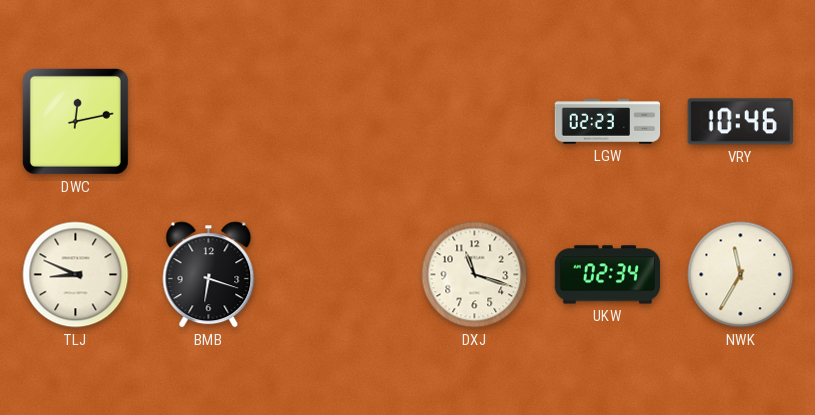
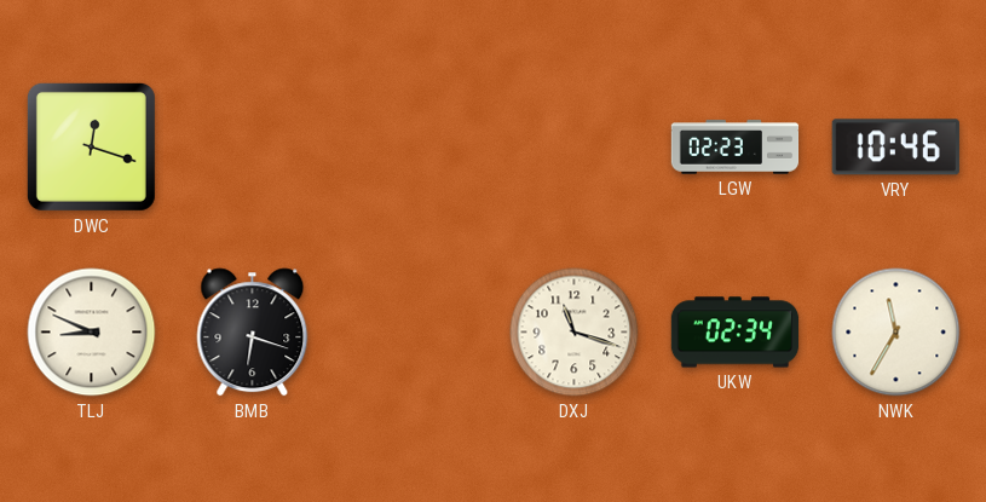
DWC: 12:13 -> 12:18 (91, 146)
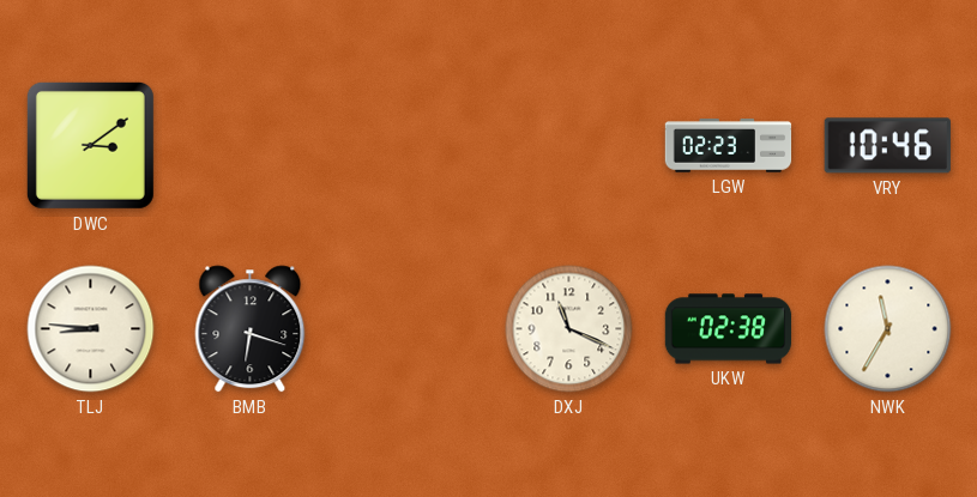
DWC: 12:18 -> 3:09 (90, 145)
TLJ: 8:49 -> 8:46 (91, 329)
DXJ: 11:18 -> 11:19 (569, 329)
UKW: 02:34 -> 02:38 (729, 329)
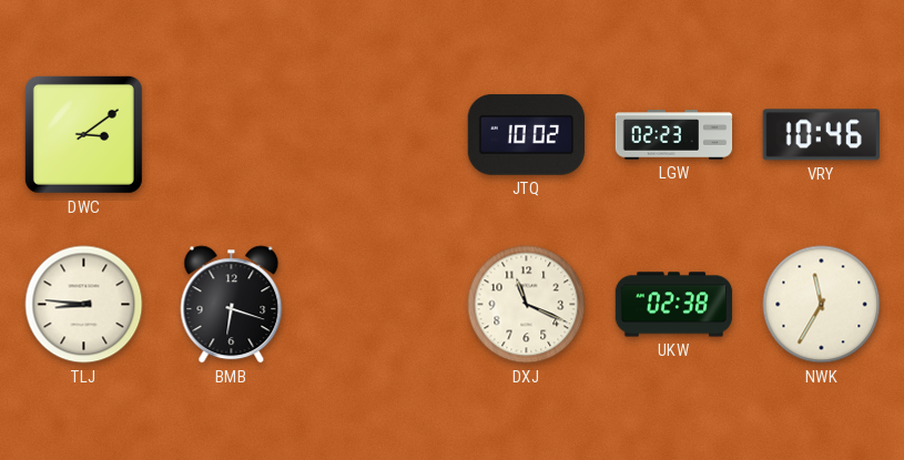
JTQ: none -> 10:02 (526, 135)
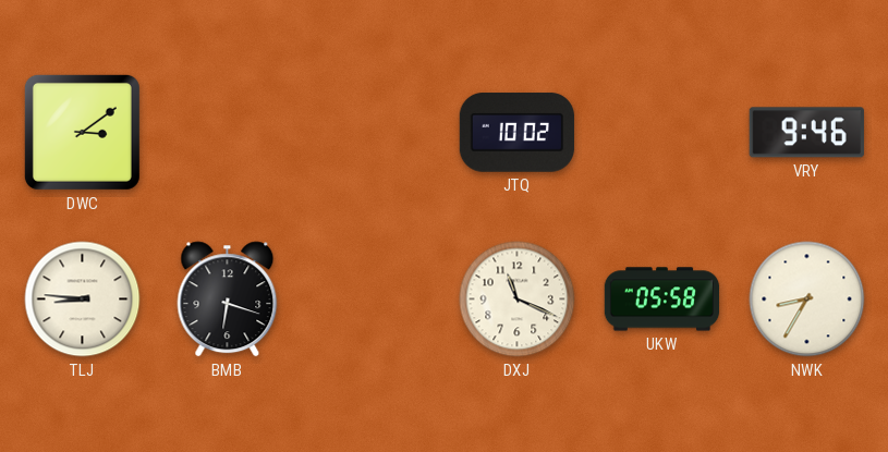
LGW: 02:23 -> none (674, 135)
VRY: 10:46 -> 9:46 (806, 133)
UKW: 02:38 -> 05:58 (662, 300)
NWK: 11:35 -> 8:35 (807, 300)
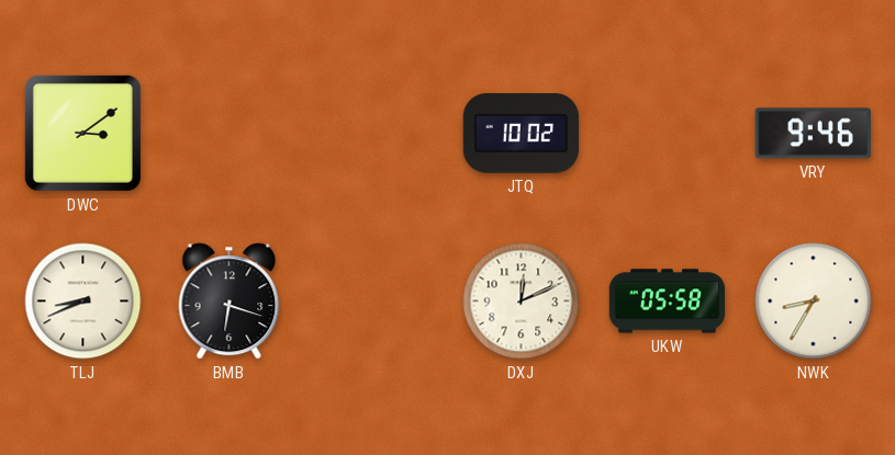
TLJ: 8:46 -> 8:41 (83, 302)
DXJ: 11:19 -> 12:11 (522, 302)
